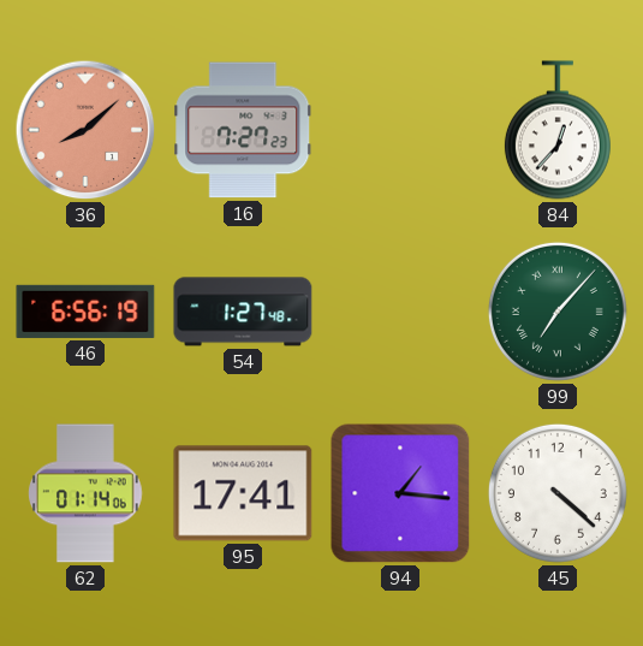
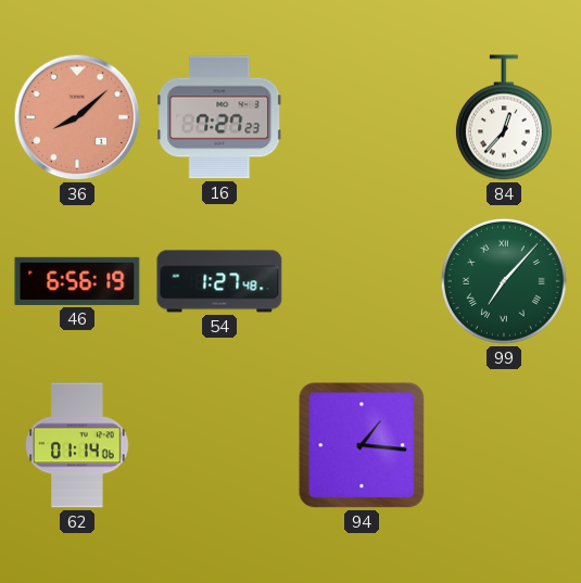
95: 17:41 -> none (243, 493)
45: 4:22 -> none (558, 493)
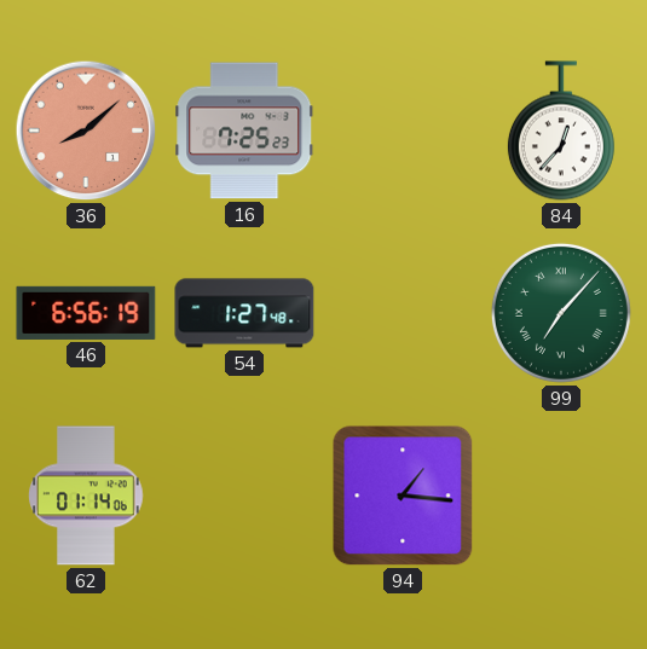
16: 7:27 -> 7:25 (244, 131)
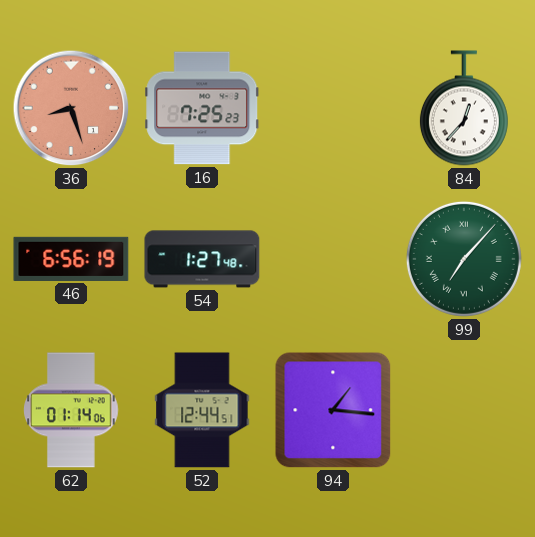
36: 8:08 -> 8:27 (71, 108)
52: none -> 12:44 (202, 410)
